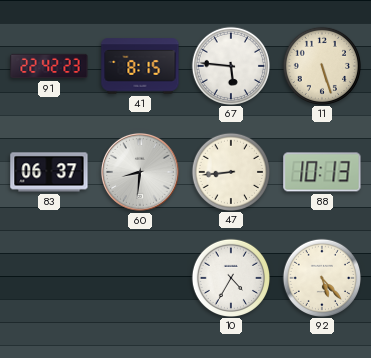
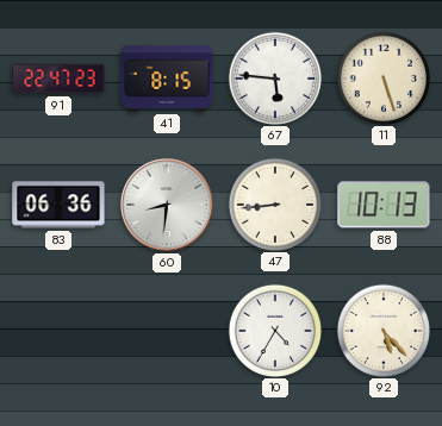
91: 22:42 -> 22:47 (58, 79)
83: 06:37 -> 06:36 (58, 205)
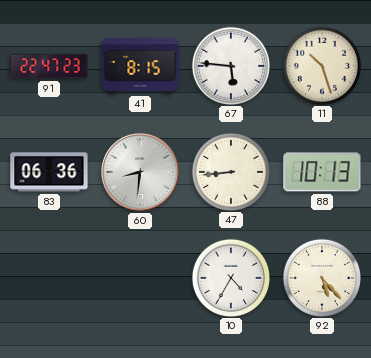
11: 5:27 -> 10:27 (321, 65)
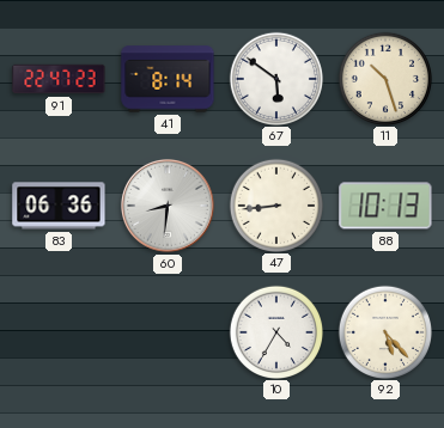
41: 8:15 -> 8:14 (168, 79)
67: 5:46 -> 5:51 (275, 78)
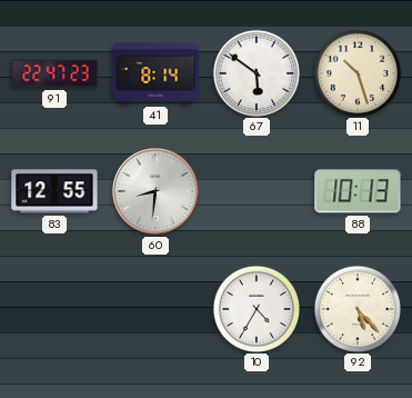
83: 06:36 -> 12:55 (54, 191)
47: 8:44 -> none (275, 204)
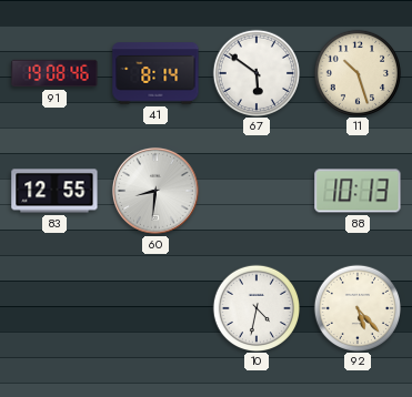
91: 22:47 -> 19:08 (54, 73)
10: 4:35 -> 4:32 (255, 307)
